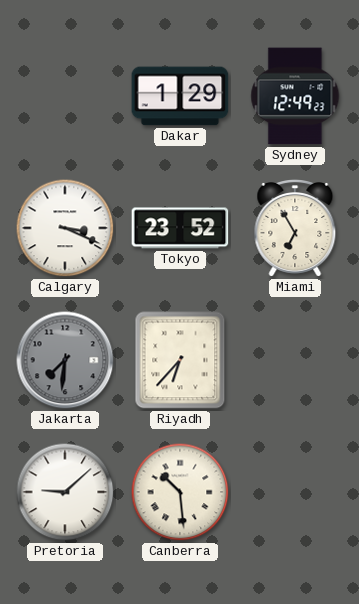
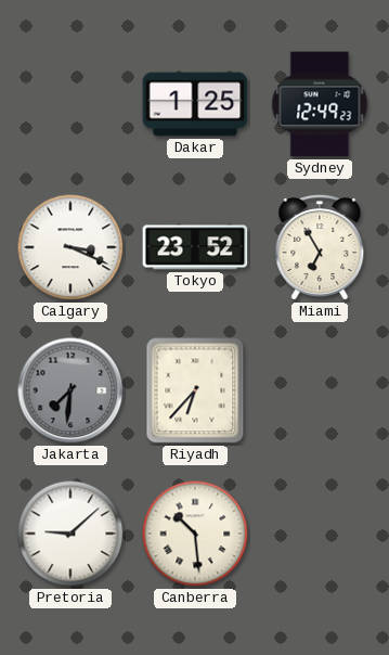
Dakar: 1:29 -> 1:25 (195, 104)
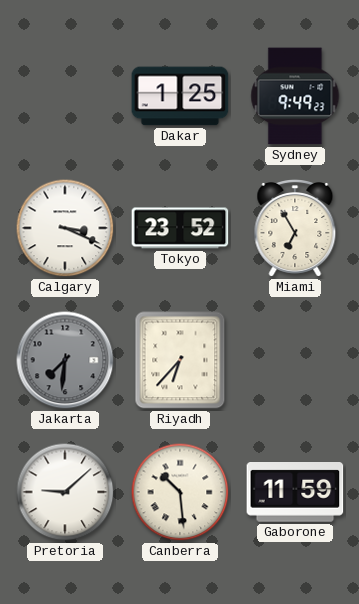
Sydney: 12:49 -> 9:49 (295, 96)
Gaborone: none -> 11:59 (295, 493)
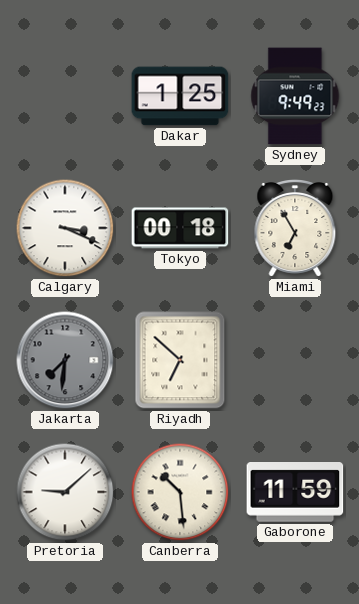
Tokyo: 23:52 -> 00:18 (180, 228)
Riyadh: 6:37 -> 6:52 (180, 360)
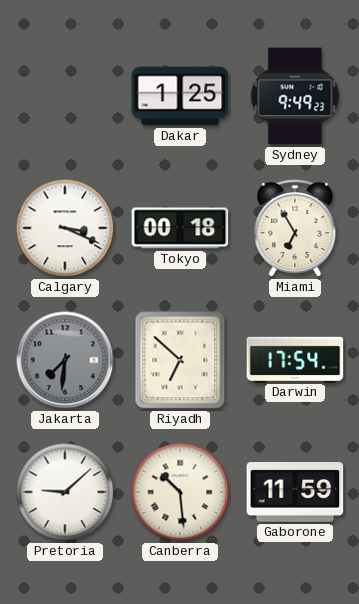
Darwin: none -> 17:54 (295, 359)
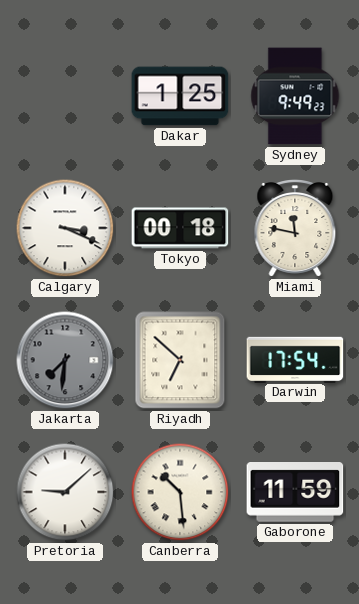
Miami: 6:55 -> 11:47 (295, 229)
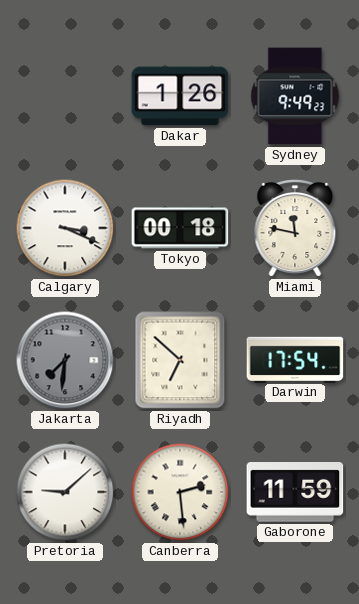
Dakar: 1:25 -> 1:26 (180, 96)
Canberra: 10:29 -> 2:29 (180, 492)
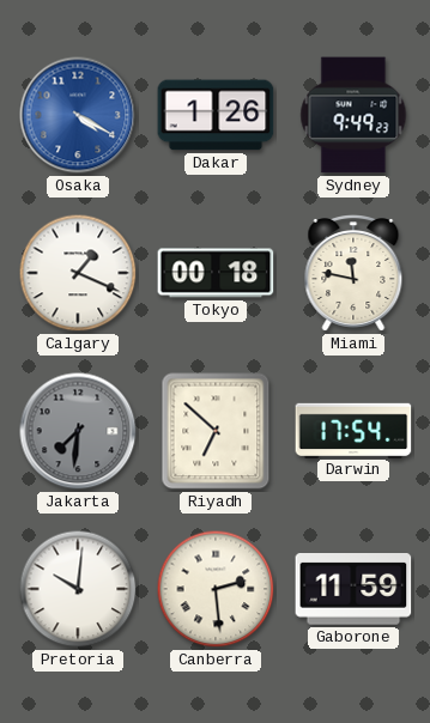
Osaka: none -> 4:20 (78, 115)
Calgary: 3:19 -> 1:19 (78, 273)
Pretoria: 9:08 -> 10:01 (78, 589)
